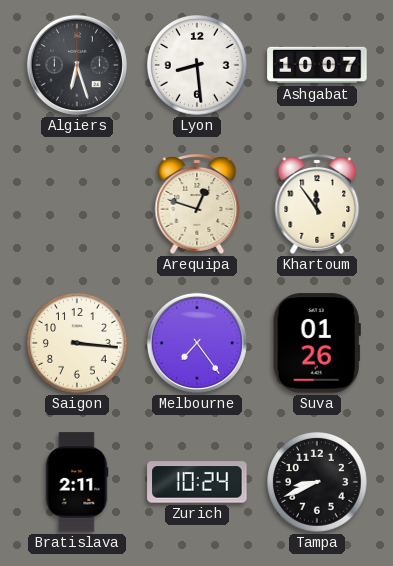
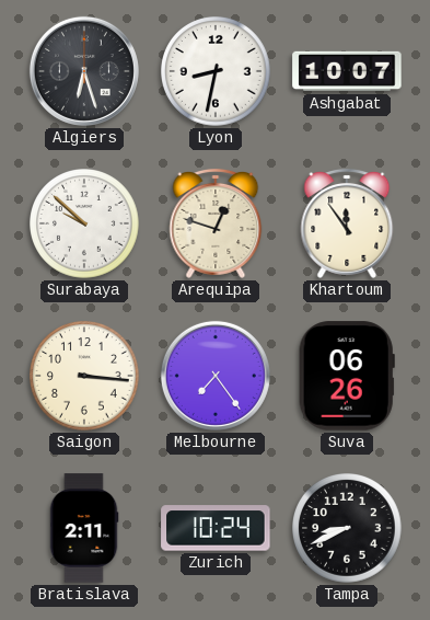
Lyon: 8:29 -> 8:32 (217, 72)
Surabaya: none -> 9:52 (85, 225)
Suva: 01:26 -> 06:26 (347, 376)
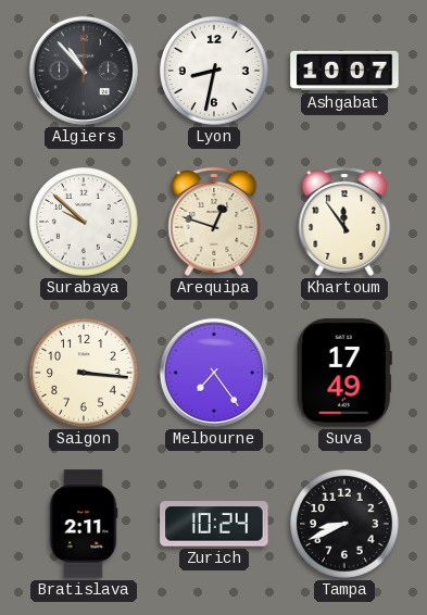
Algiers: 6:27 -> 10:53 (84, 71)
Suva: 06:26 -> 17:49 (344, 373)
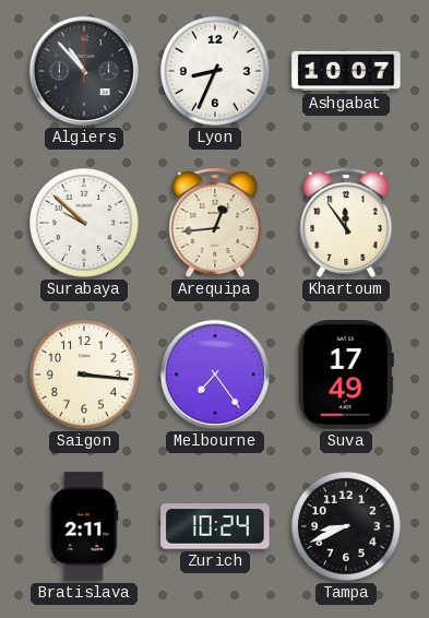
Lyon: 8:32 -> 8:34 (216, 72)
Arequipa: 12:48 -> 12:44 (215, 223)
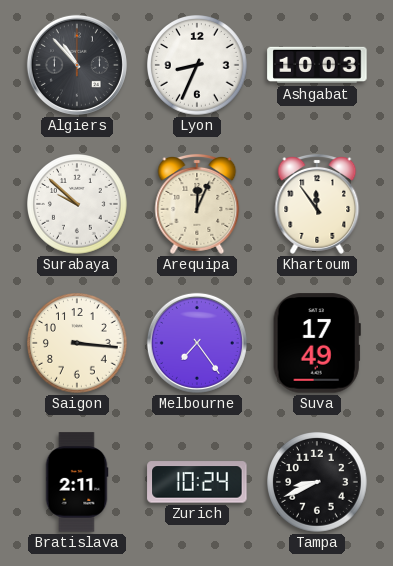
Ashgabat: 10:07 -> 10:03 (317, 65)
Arequipa: 12:44 -> 12:04 (197, 204)
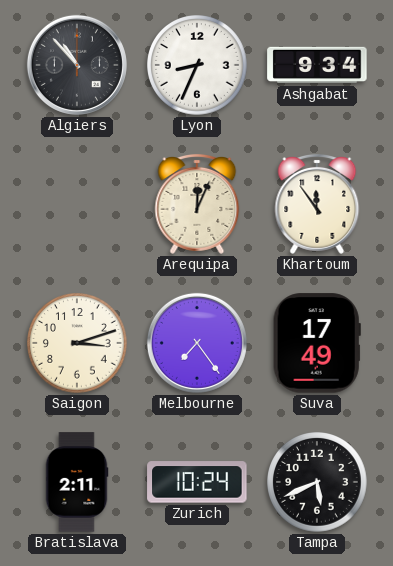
Ashgabat: 10:03 -> 9:34 (317, 65)
Surabaya: 9:52 -> none (78, 205)
Saigon: 3:16 -> 3:12 (78, 344)
Tampa: 8:41 -> 5:41 (318, 483)
